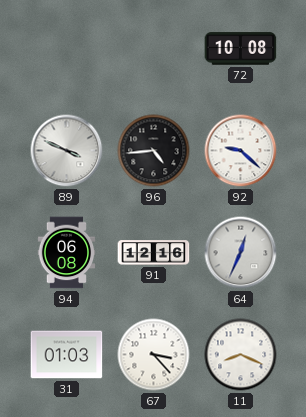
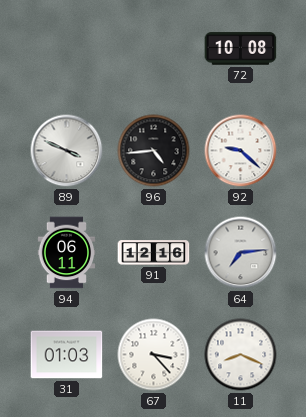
94: 06:08 -> 06:11 (67, 253)
64: 12:34 -> 7:14 (241, 253)
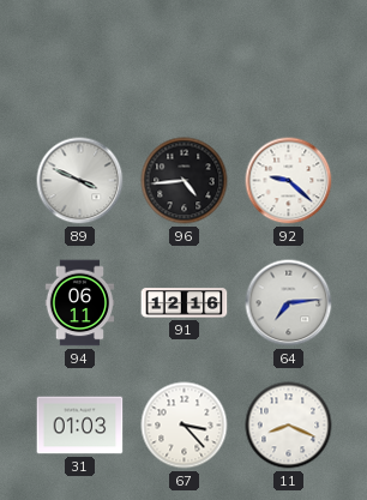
72: 10:08 -> none (241, 49)
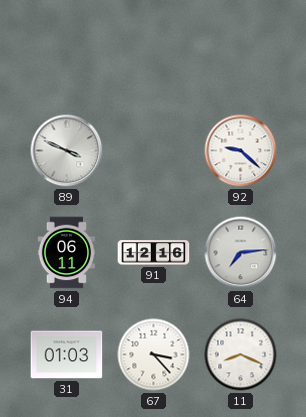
96: 4:44 -> none (185, 181)
